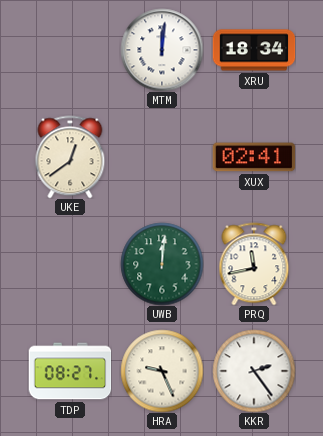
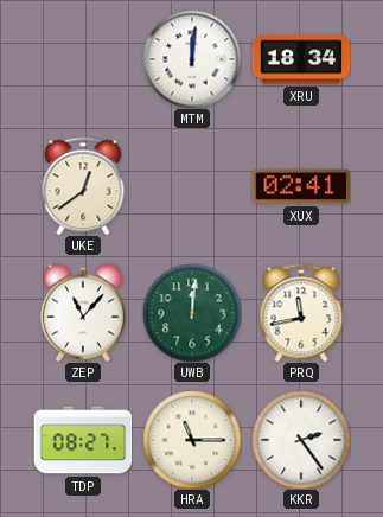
ZEP: none -> 11:07 (83, 313)
HRA: 9:26 -> 11:15 (192, 440)
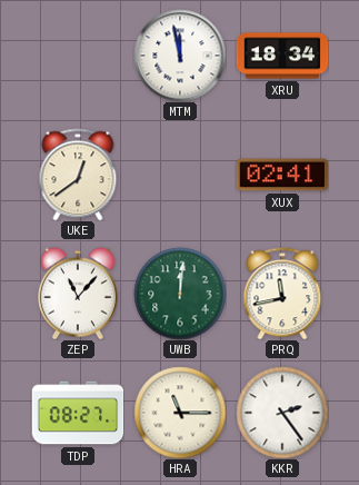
MTM: 12:01 -> 11:58 (180, 56)
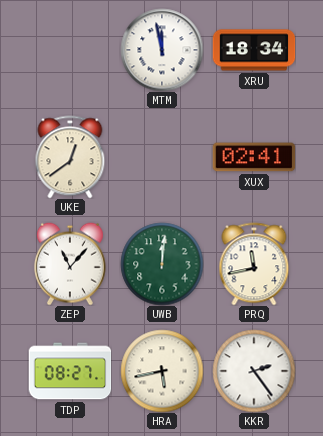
HRA: 11:15 -> 5:43 (162, 371)
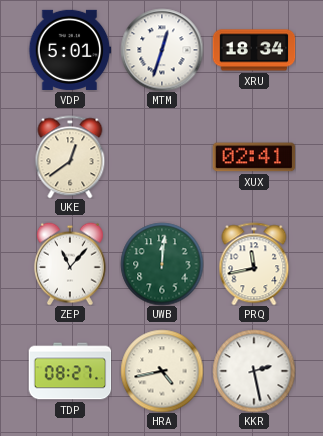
VDP: none -> 5:01 (70, 50)
MTM: 11:58 -> 12:33 (162, 50)
HRA: 5:43 -> 4:43 (162, 371)
KKR: 2:24 -> 2:28 (254, 371)
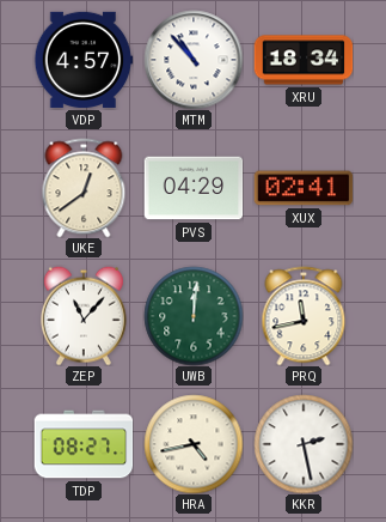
VDP: 5:01 -> 4:57 (84, 60)
MTM: 12:33 -> 10:53 (194, 60)
PVS: none -> 04:29 (194, 188)
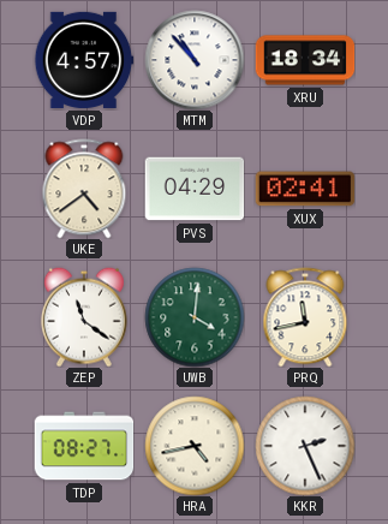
UKE: 12:39 -> 4:39 (84, 189)
ZEP: 11:07 -> 11:21 (84, 317)
UWB: 12:01 -> 4:01 (195, 317)
KKR: 2:28 -> 2:26 (305, 446)
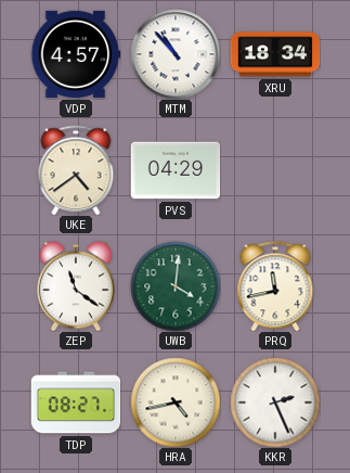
XUX: 02:41 -> none (305, 189)
